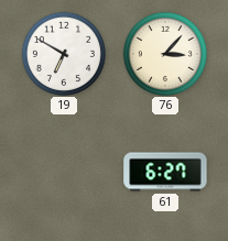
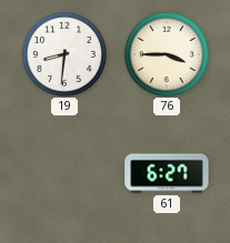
19: 6:50 -> 8:31 (63, 53)
76: 3:07 -> 3:45 (166, 53)
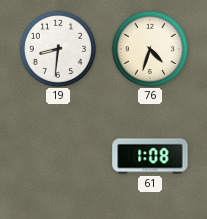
76: 3:45 -> 4:33 (149, 48)
61: 6:27 -> 1:08 (150, 156)
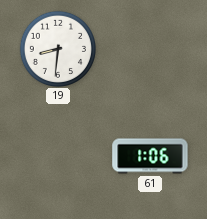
76: 4:33 -> none (149, 48)
61: 1:08 -> 1:06 (150, 156)
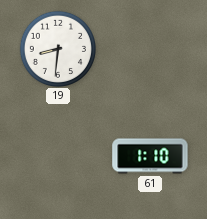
61: 1:06 -> 1:10 (150, 156)
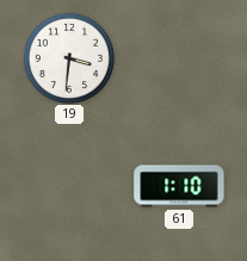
19: 8:31 -> 3:31 (68, 57)
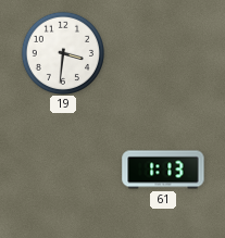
61: 1:10 -> 1:13 (163, 170)
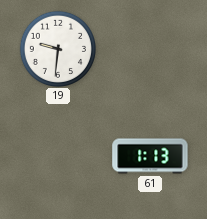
19: 3:31 -> 9:31 (57, 48)
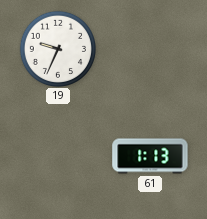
19: 9:31 -> 9:34 (57, 48)
